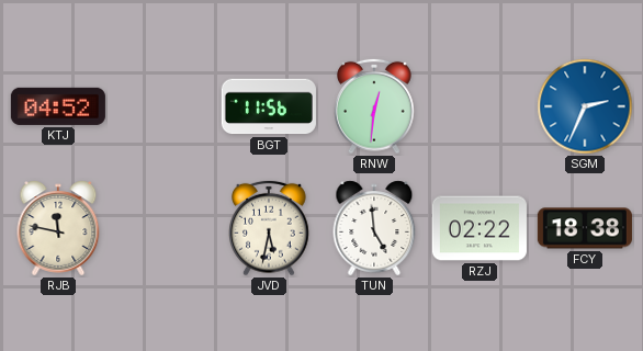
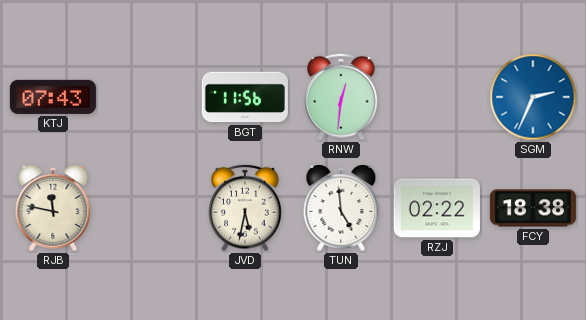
KTJ: 04:52 -> 07:43 (53, 97)
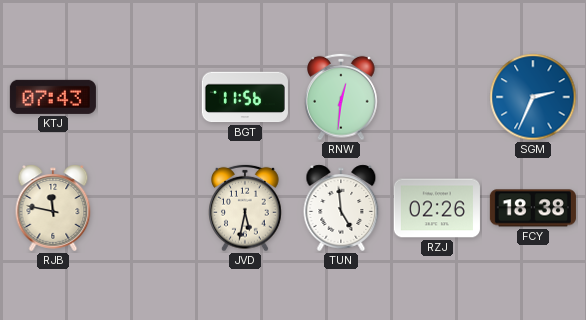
RZJ: 02:22 -> 02:26 (437, 208)
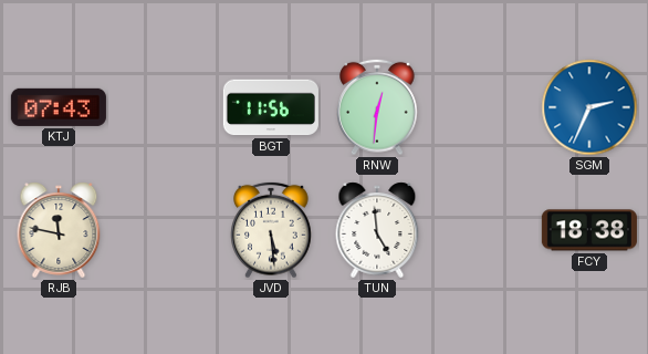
JVD: 5:32 -> 5:29 (271, 230)
RZJ: 02:26 -> none (437, 208)
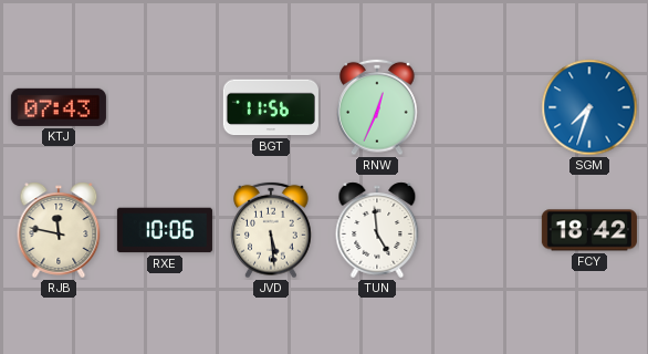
RNW: 12:31 -> 12:34 (377, 107)
SGM: 2:34 -> 7:33 (589, 107)
RXE: none -> 10:06 (165, 230)
FCY: 18:38 -> 18:42 (589, 230)
